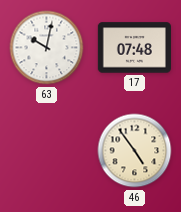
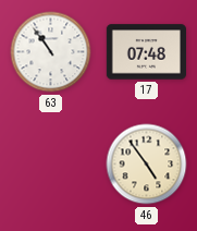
63: 10:02 -> 10:54 (51, 52)
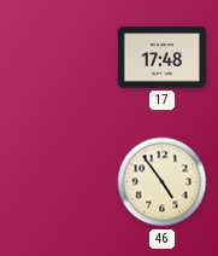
63: 10:54 -> none (51, 52)
17: 07:48 -> 17:48 (161, 58)
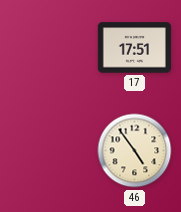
17: 17:48 -> 17:51 (134, 48)
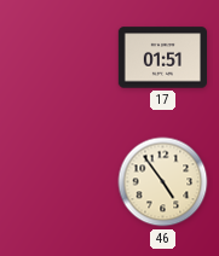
17: 17:51 -> 01:51 (162, 58)
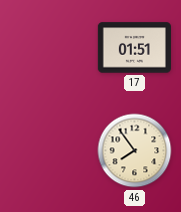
46: 4:54 -> 7:54 (135, 151)
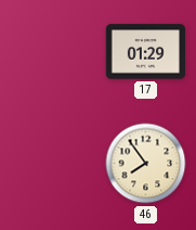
17: 01:51 -> 01:29 (145, 52)
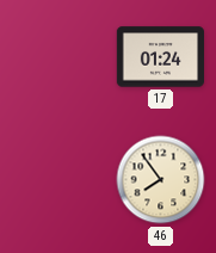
17: 01:29 -> 01:24 (160, 57)
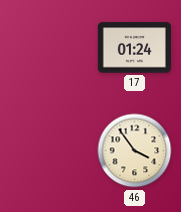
46: 7:54 -> 3:54 (135, 151)
